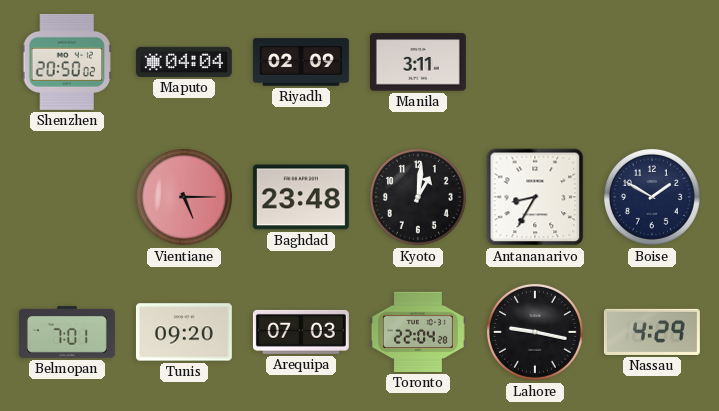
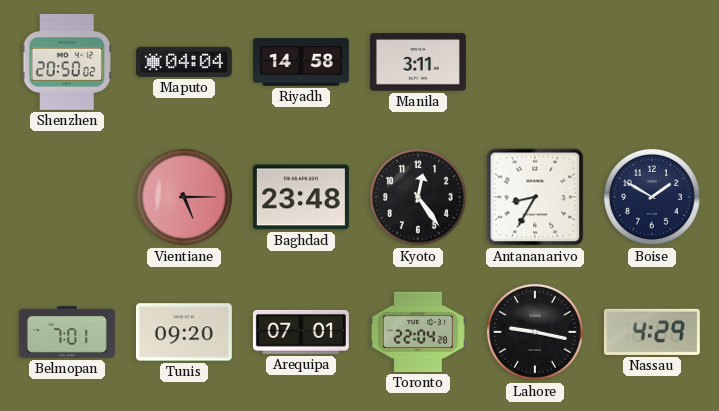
Riyadh: 02:09 -> 14:58 (301, 62)
Kyoto: 1:01 -> 12:24 (418, 197)
Arequipa: 07:03 -> 07:01 (301, 332)
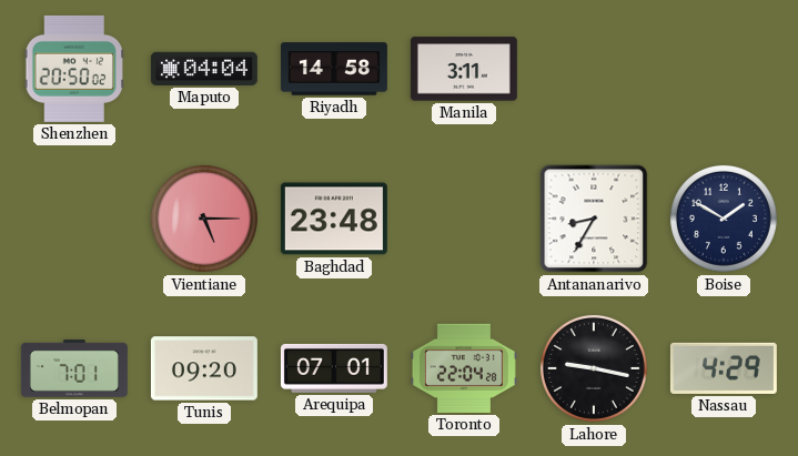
Kyoto: 12:24 -> none (418, 197)
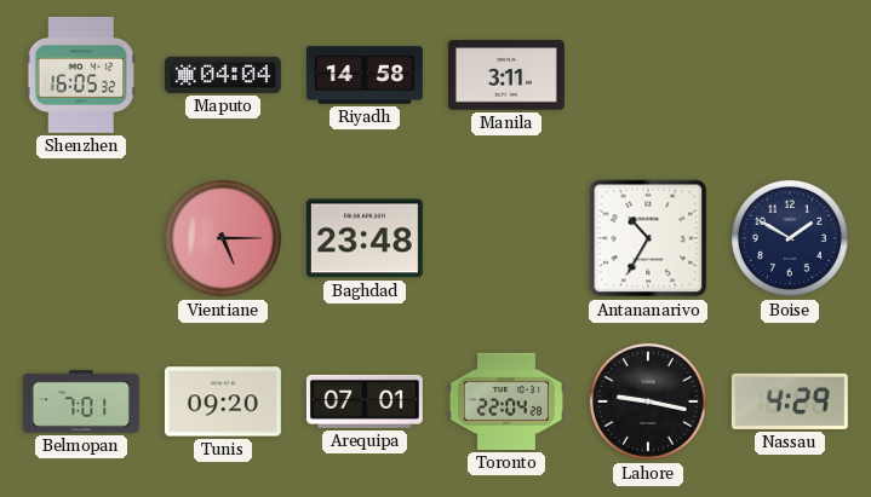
Shenzhen: 20:50 -> 16:05 (80, 75)
Antananarivo: 8:35 -> 10:35 (648, 238)
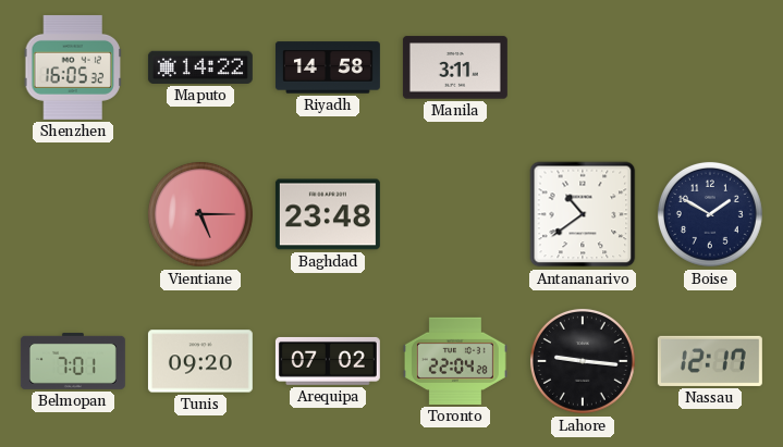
Maputo: 04:04 -> 14:22 (200, 67)
Antananarivo: 10:35 -> 10:39 (583, 214)
Arequipa: 07:01 -> 07:02 (328, 361)
Lahore: 9:17 -> 9:16 (583, 361)
Nassau: 4:29 -> 12:17 (710, 361)
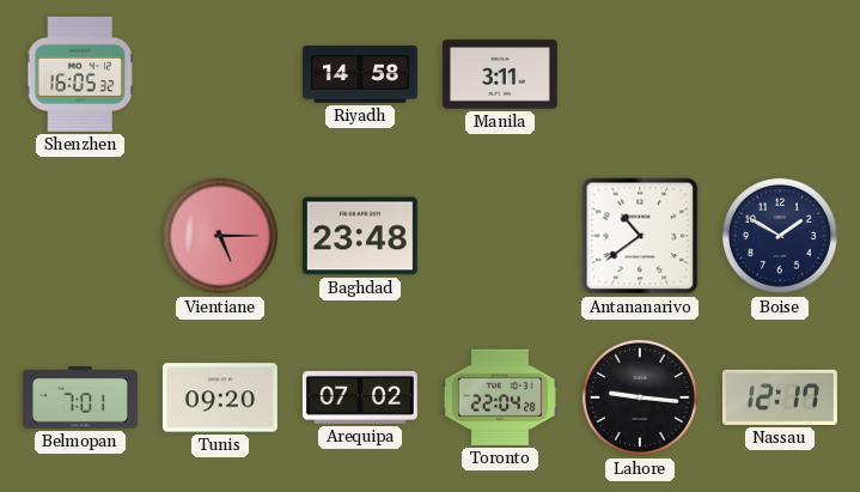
Maputo: 14:22 -> none (200, 67)
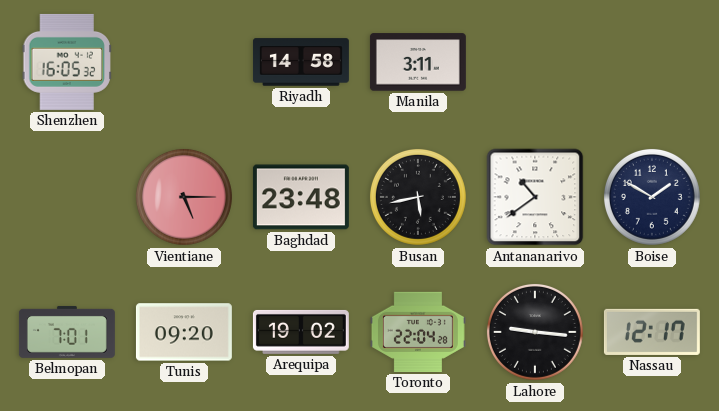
Busan: none -> 5:43 (418, 197)
Arequipa: 07:02 -> 19:02 (301, 332)
